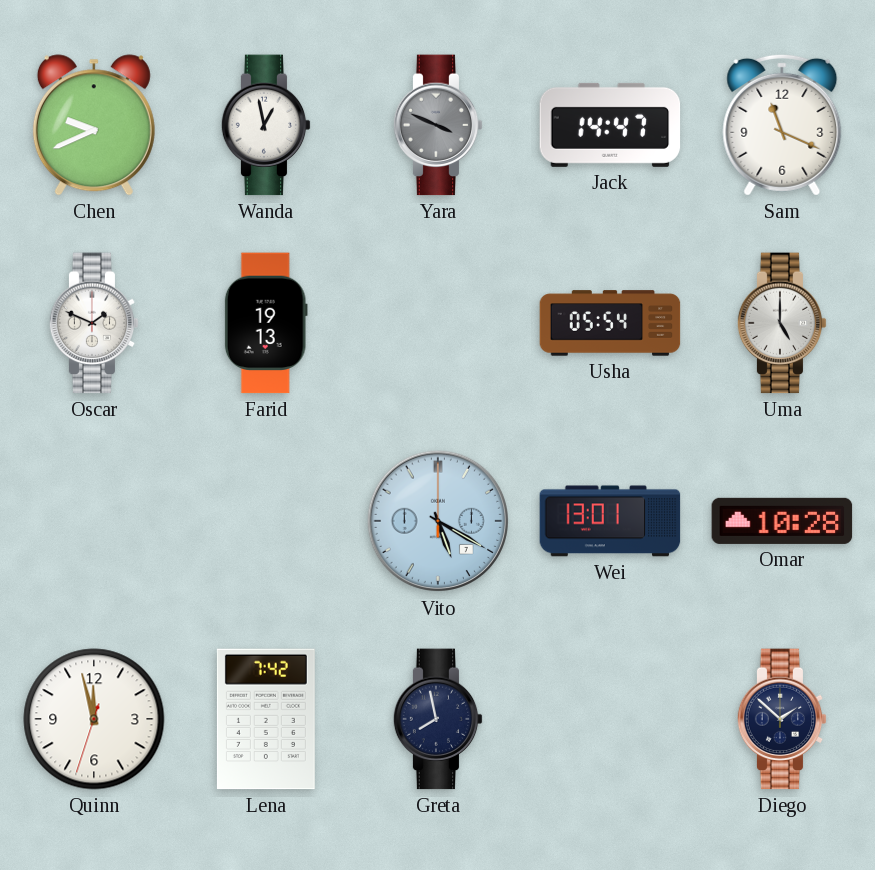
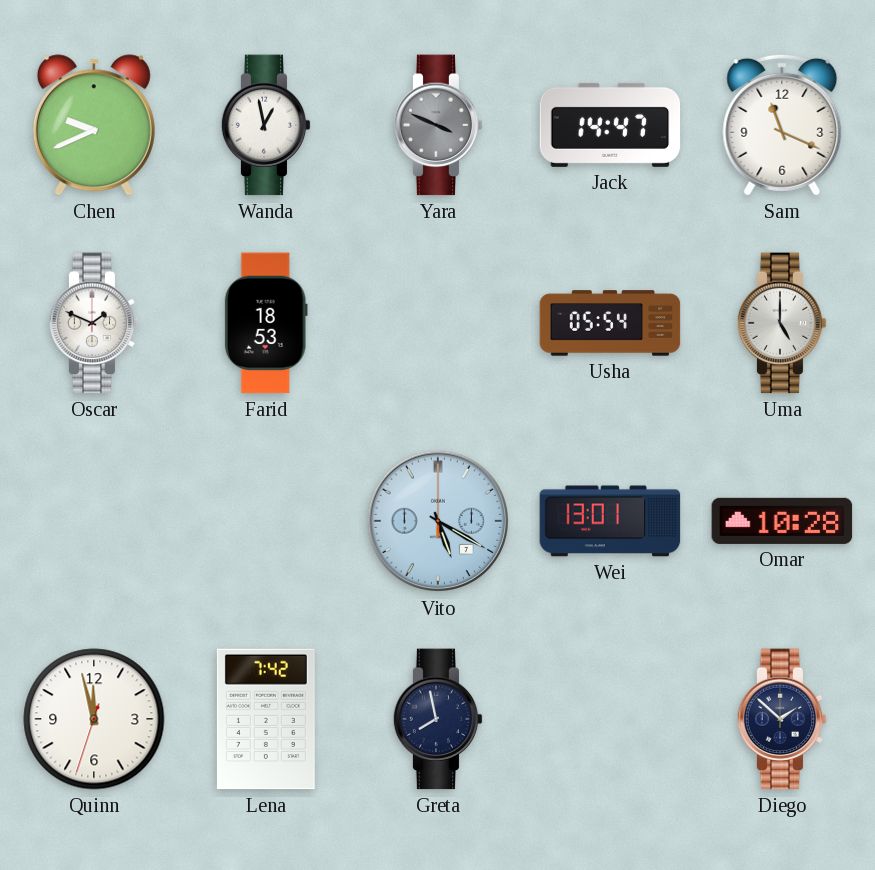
Farid: 19:13 -> 18:53 (266, 323)
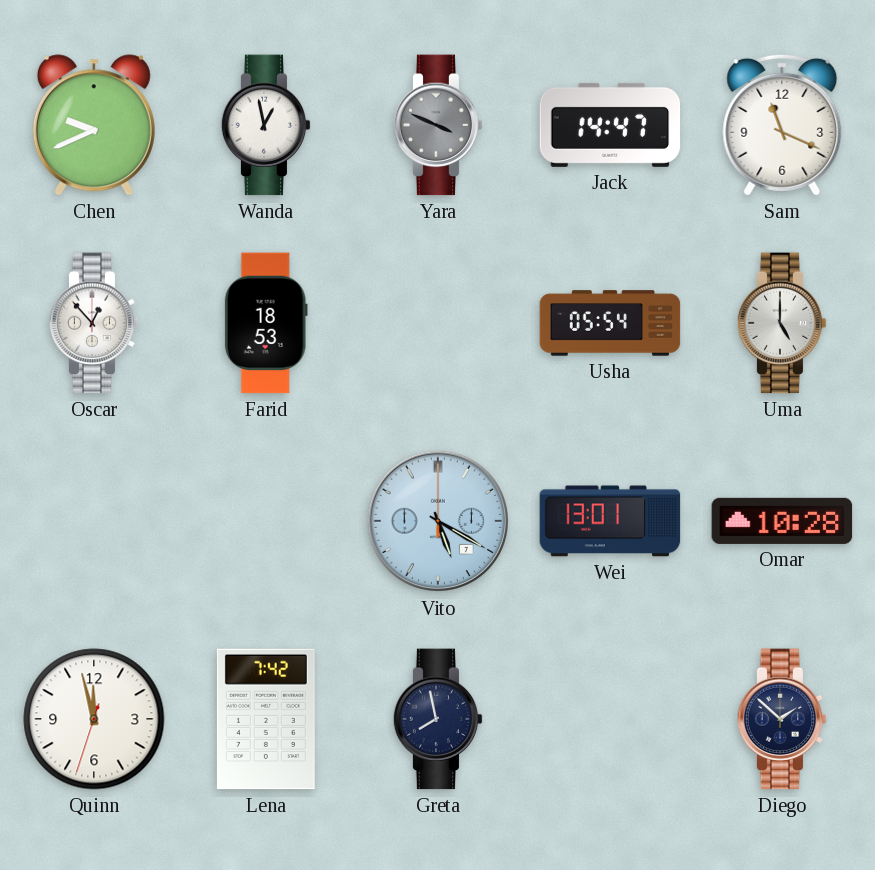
Oscar: 1:49 -> 12:53 (94, 323)
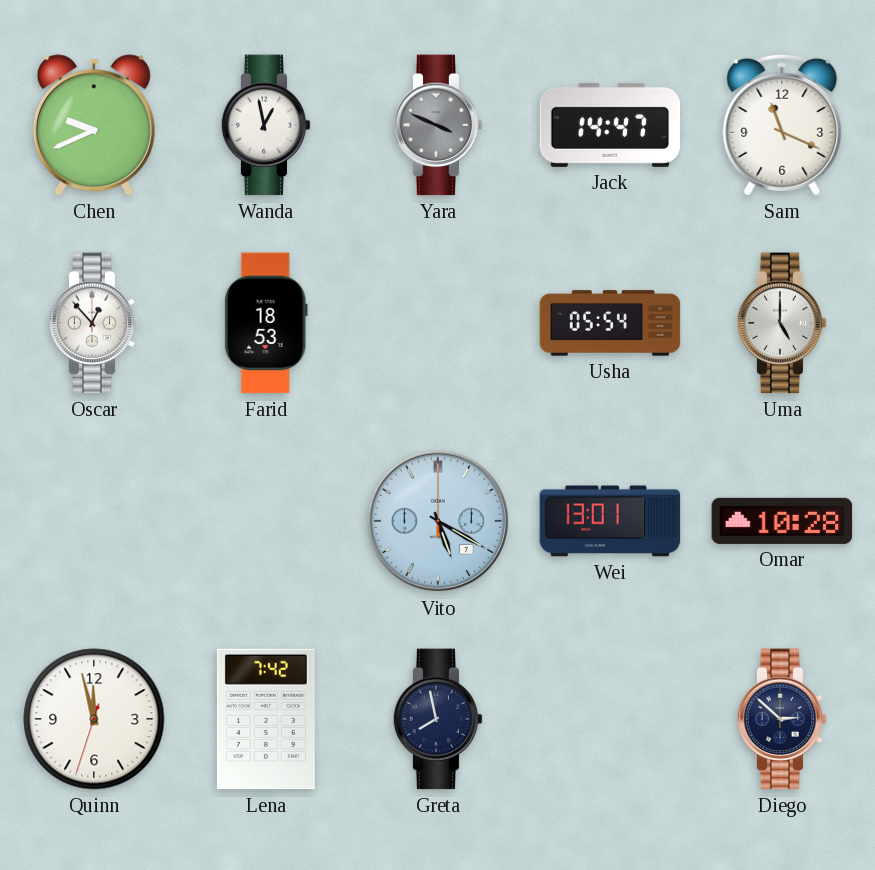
Diego: 1:52 -> 2:52 (782, 719)
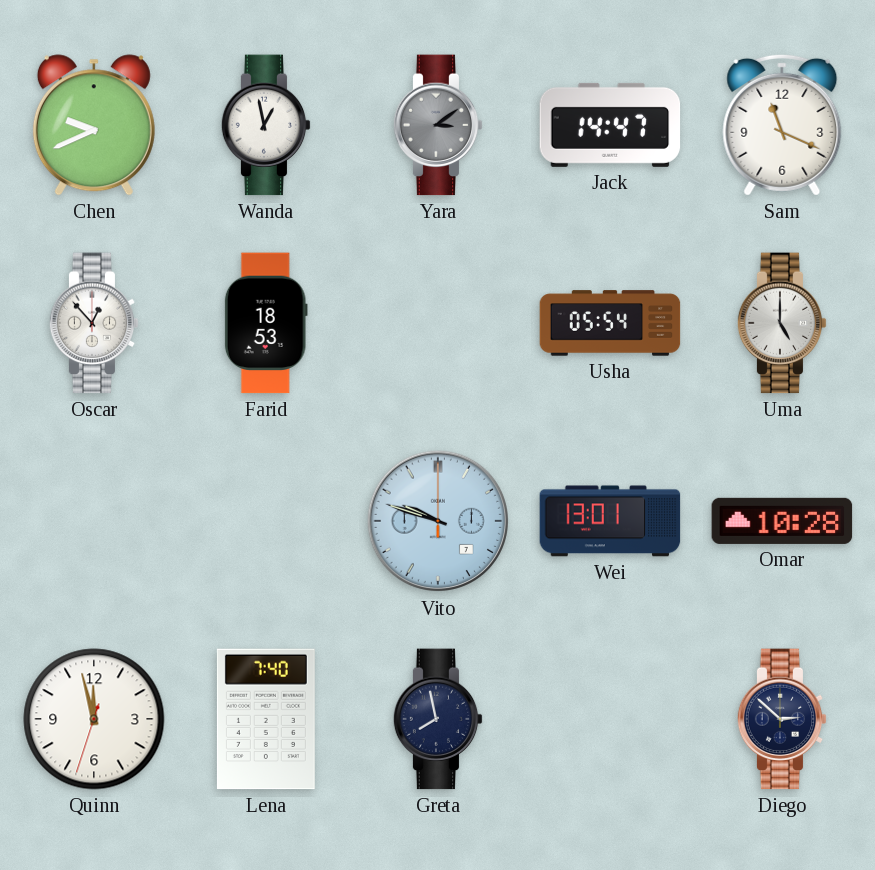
Yara: 3:49 -> 3:09 (438, 125)
Vito: 5:20 -> 9:48 (438, 521)
Lena: 7:42 -> 7:40 (266, 719)
